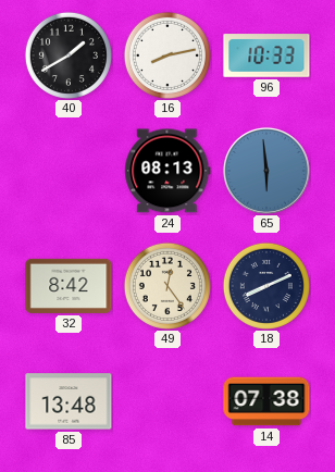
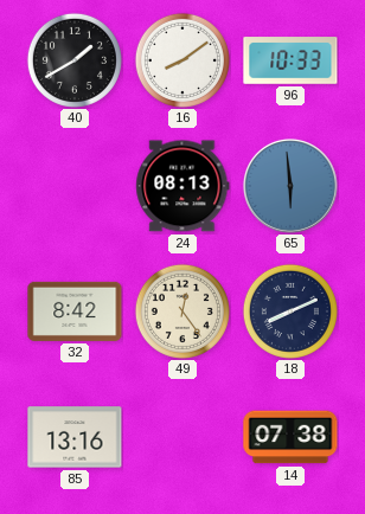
16: 8:13 -> 8:09 (182, 60)
85: 13:48 -> 13:16 (75, 437)
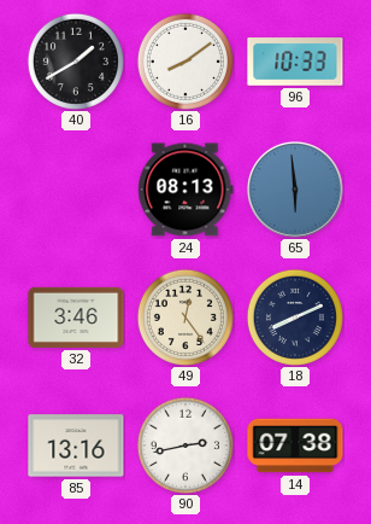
32: 8:42 -> 3:46 (76, 318)
90: none -> 2:43 (185, 446)
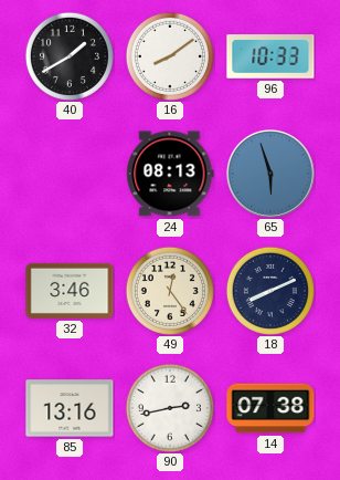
65: 5:59 -> 5:57 (270, 174)
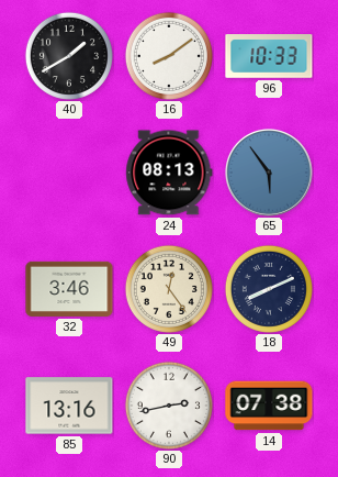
65: 5:57 -> 5:54 (269, 173)
